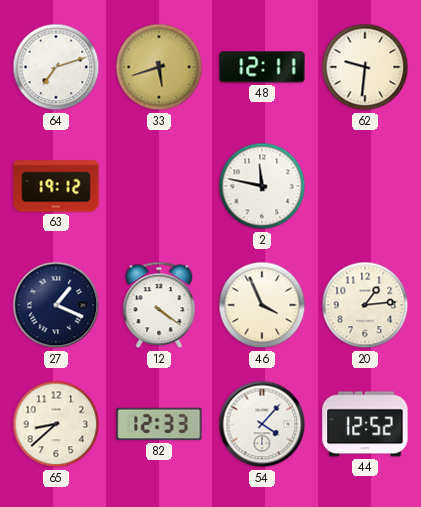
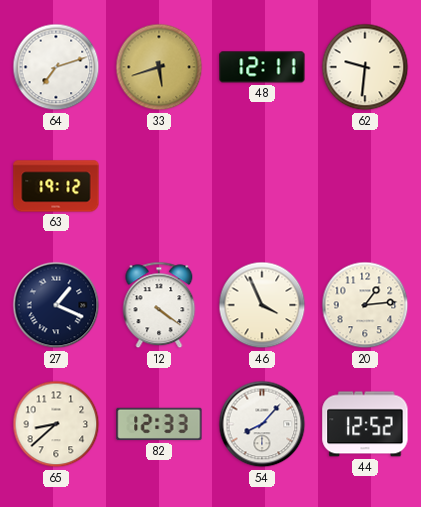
2: 11:47 -> none (262, 186)
54: 4:07 -> 8:07 (262, 424)
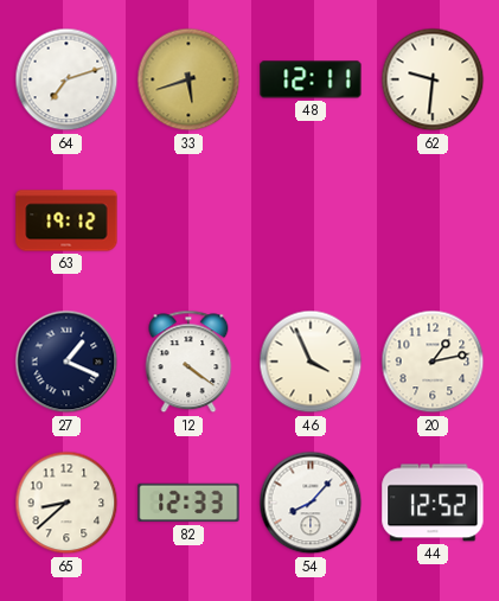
20: 1:14 -> 1:13 (433, 362)
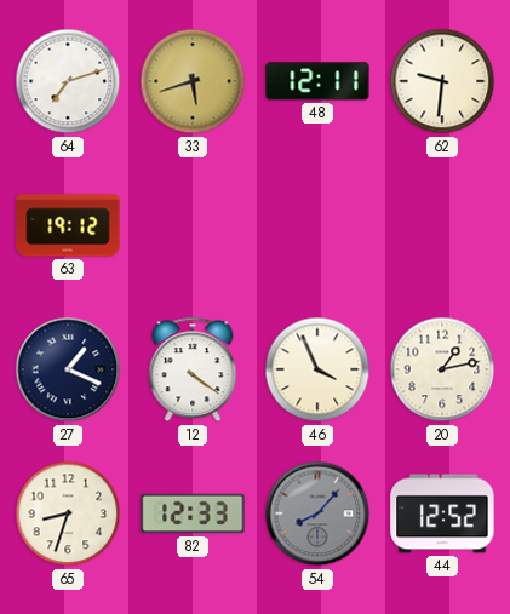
65: 8:38 -> 8:33 (68, 513)
54 dial: white -> grey (317, 513)
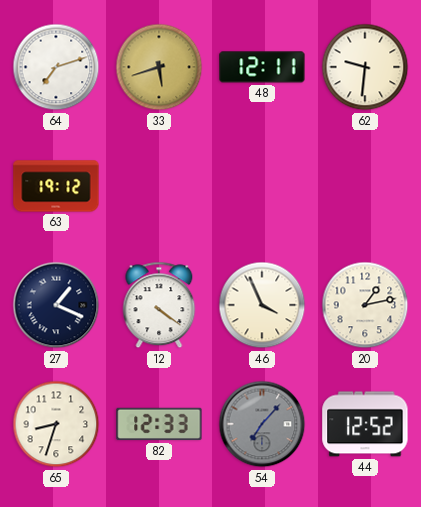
54: 8:07 -> 7:07 (262, 424)
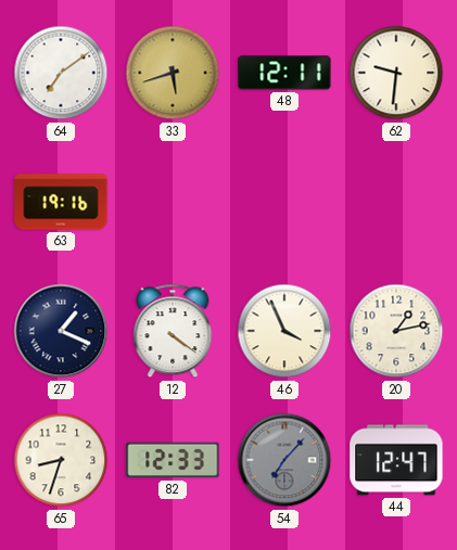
64: 7:12 -> 7:09 (61, 73)
63: 19:12 -> 19:16 (61, 202)
44: 12:52 -> 12:47 (396, 460)
